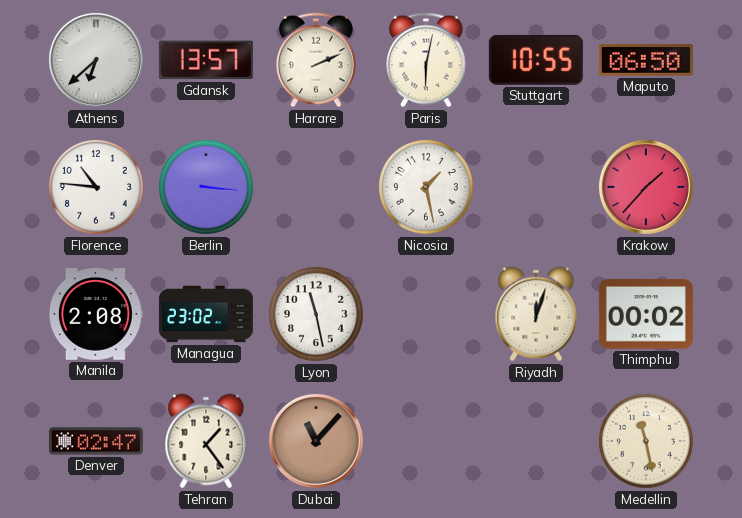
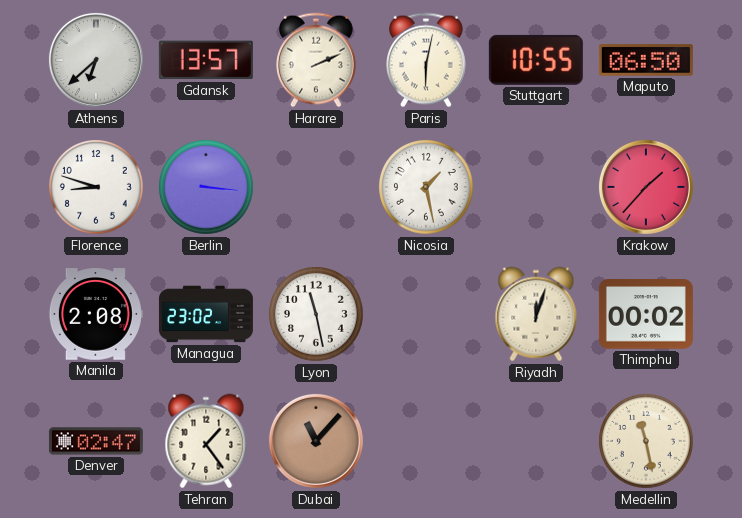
Florence: 10:46 -> 8:48 (97, 188)
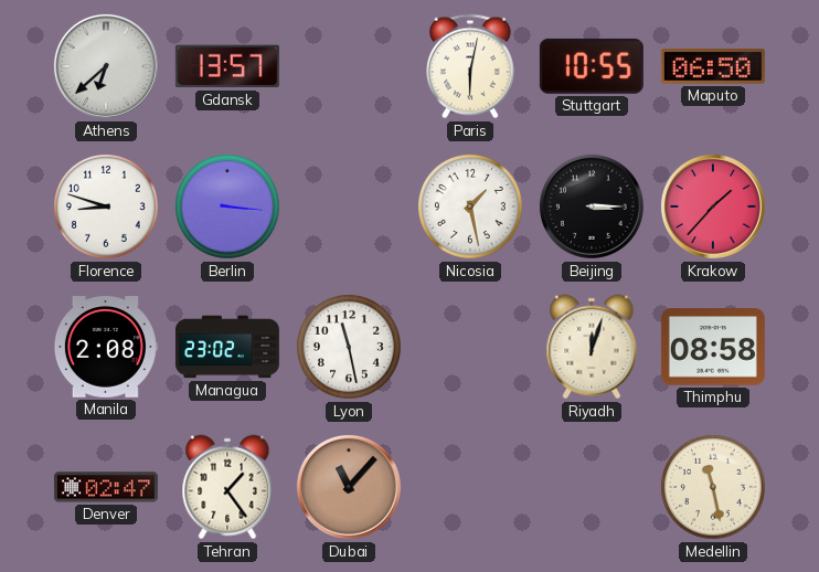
Harare: 2:11 -> none (317, 60)
Beijing: none -> 3:15 (592, 206)
Thimphu: 00:02 -> 08:58 (713, 347)
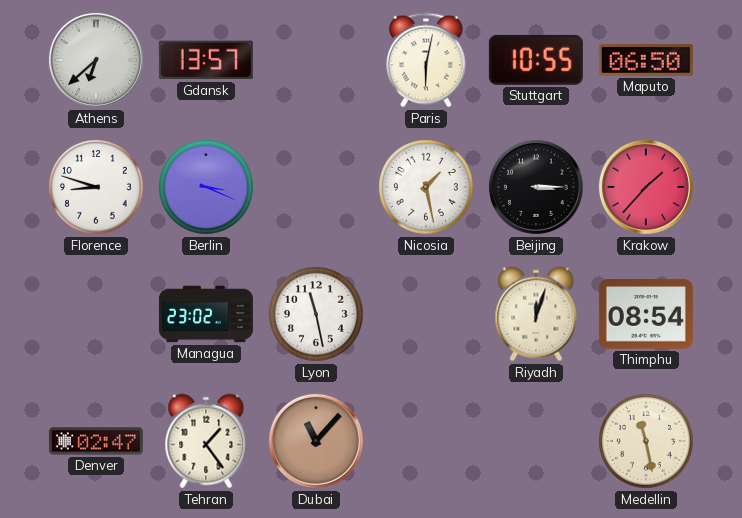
Berlin: 3:16 -> 3:19 (207, 188)
Manila: 2:08 -> none (106, 347)
Thimphu: 08:58 -> 08:54 (646, 314)
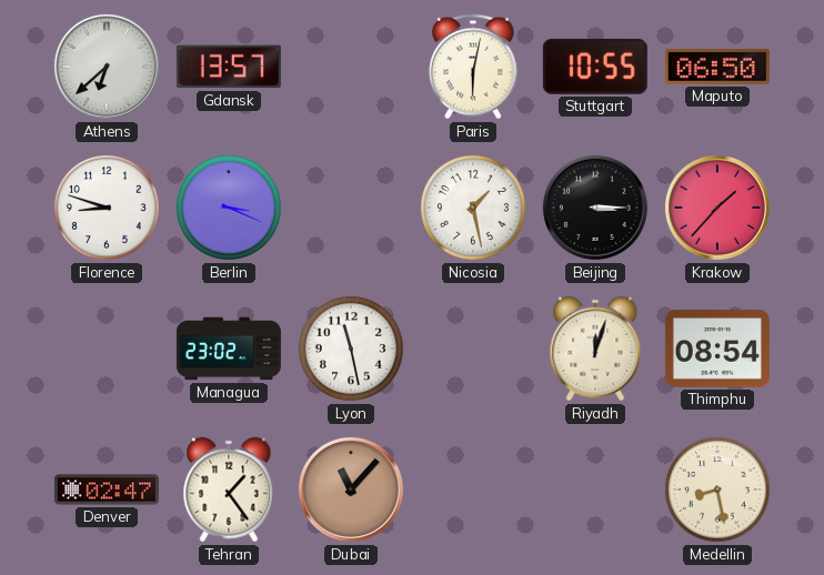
Medellin: 11:28 -> 8:28 (719, 491)
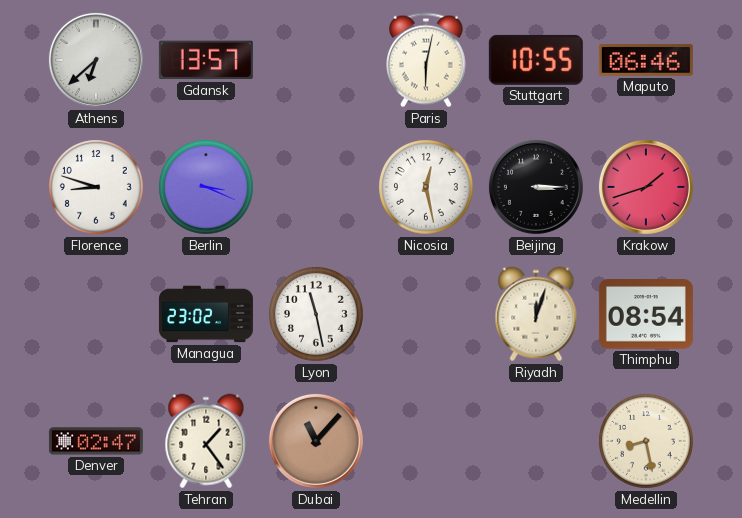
Maputo: 06:50 -> 06:46 (646, 60)
Nicosia: 1:28 -> 12:28 (427, 188)
Krakow: 1:37 -> 1:42 (646, 187)
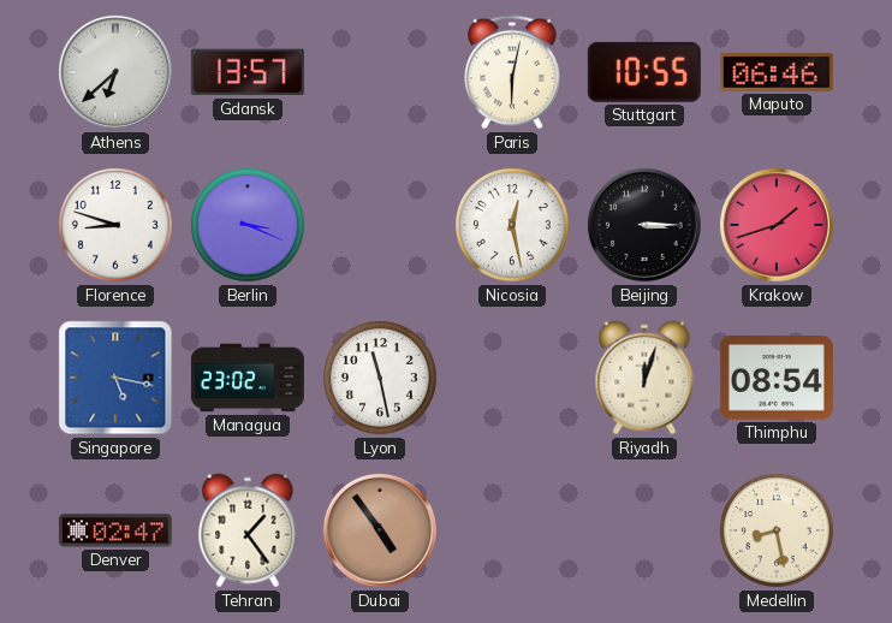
Singapore: none -> 5:17 (115, 378)
Dubai: 11:07 -> 4:54 (380, 530)
